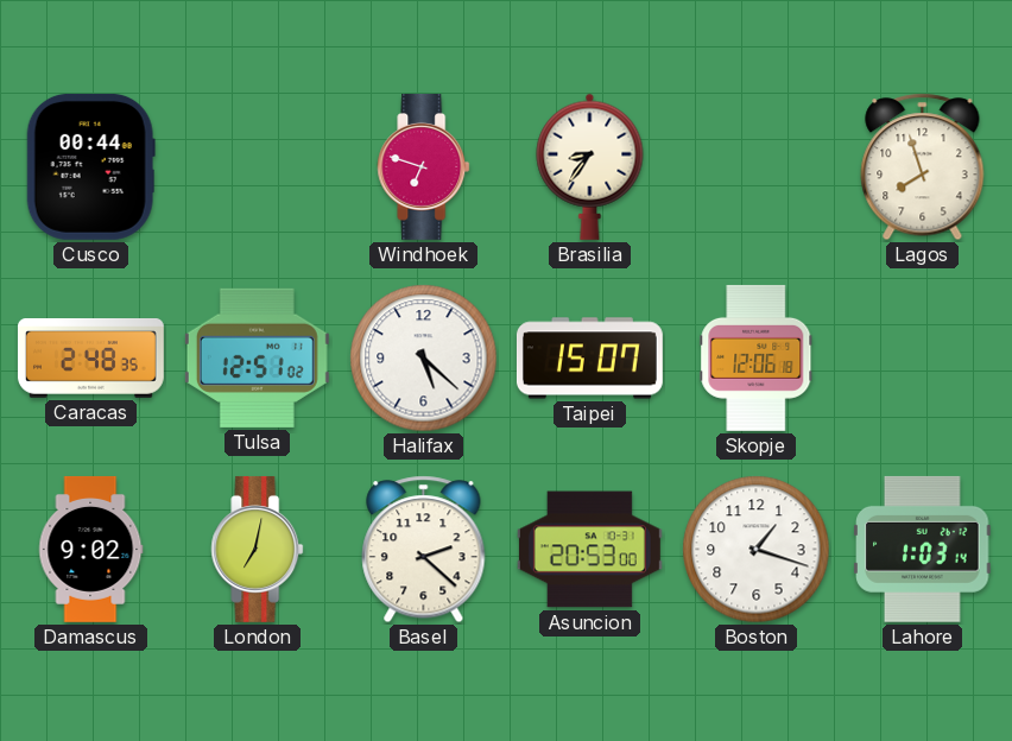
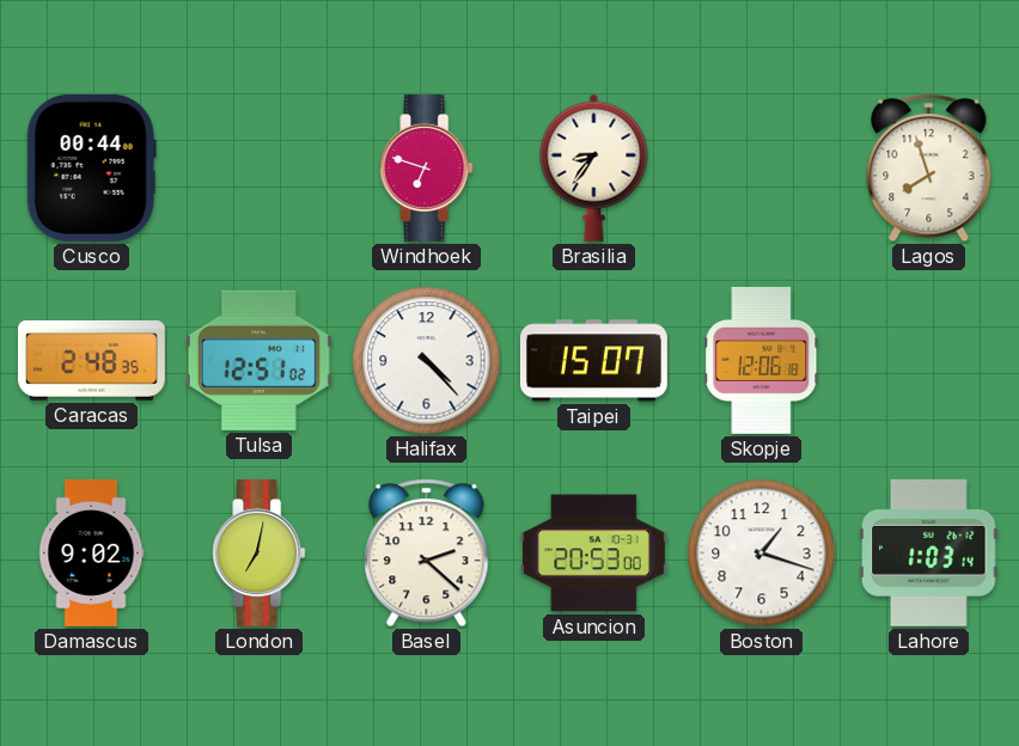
Halifax: 5:22 -> 4:23 (427, 361)
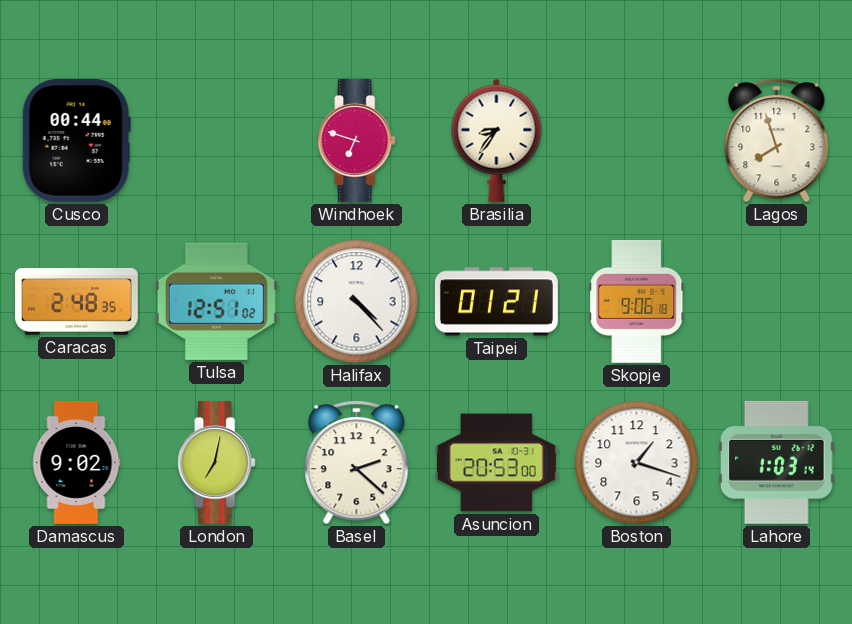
Taipei: 15:07 -> 01:21 (496, 302)
Skopje: 12:06 -> 9:06 (637, 301)
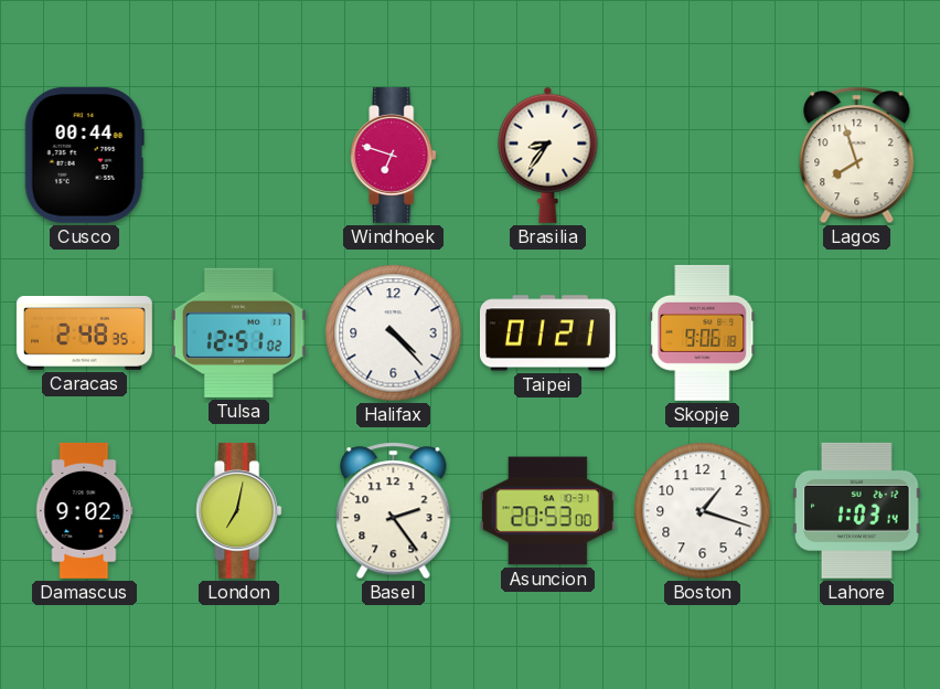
Basel: 2:22 -> 2:24 (394, 511)
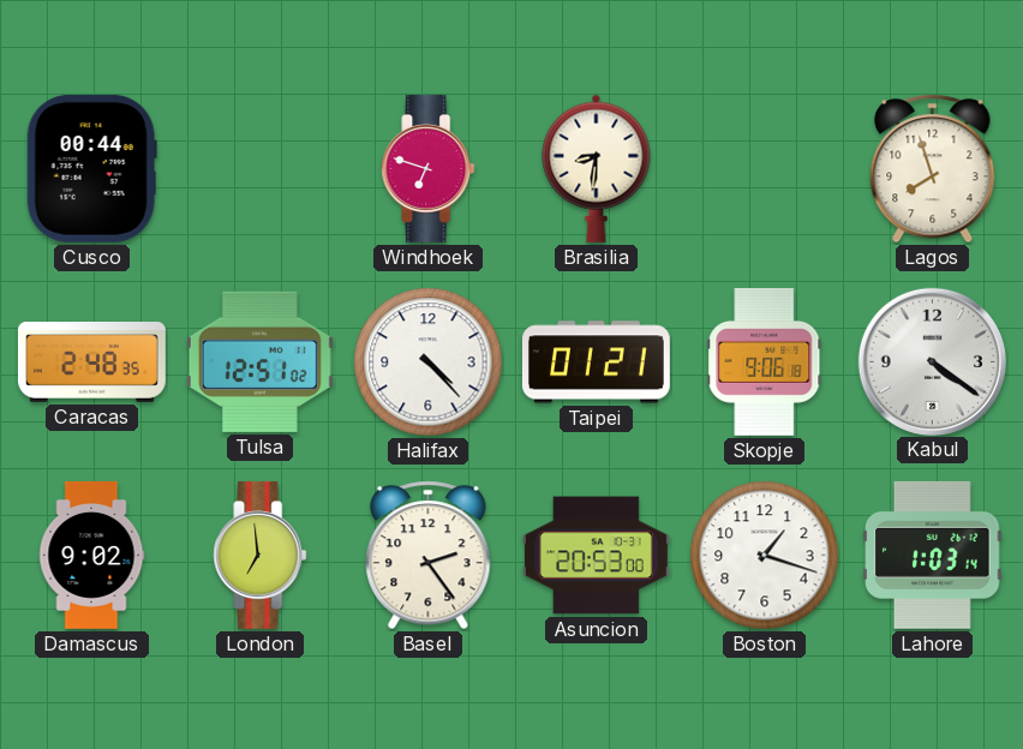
Brasilia: 8:36 -> 8:31 (597, 168)
Kabul: none -> 4:21 (932, 361)
London: 7:02 -> 6:59 (261, 555)
